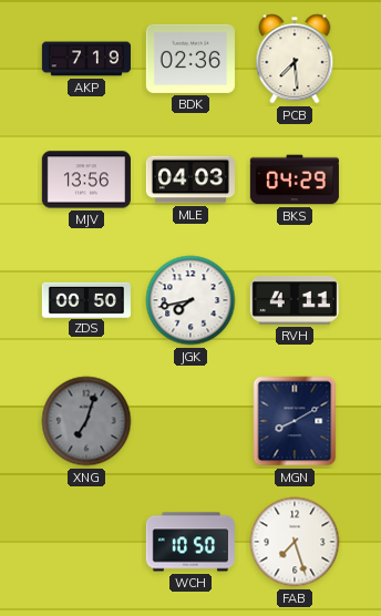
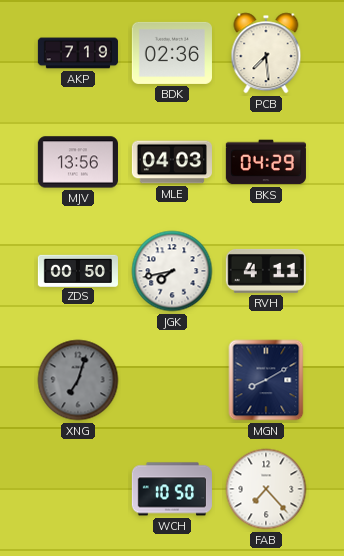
FAB: 7:27 -> 7:23 (266, 489)
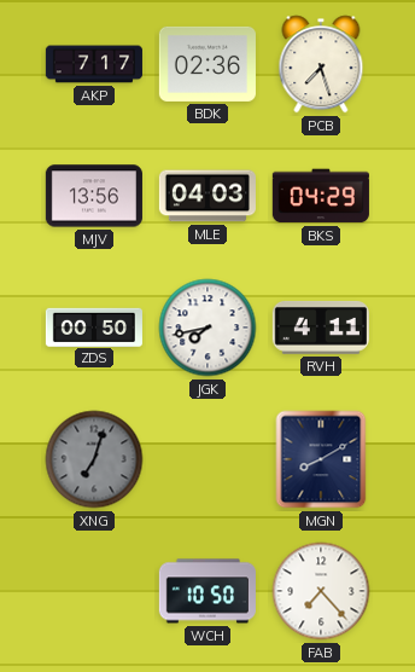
AKP: 7:19 -> 7:17 (94, 64)
PCB: 7:29 -> 7:27 (321, 64)
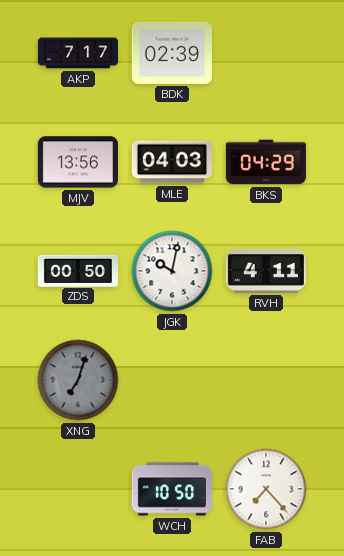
BDK: 02:36 -> 02:39 (172, 53)
PCB: 7:27 -> none (321, 64)
JGK: 7:43 -> 10:02 (172, 271)
MGN: 8:10 -> none (321, 459)
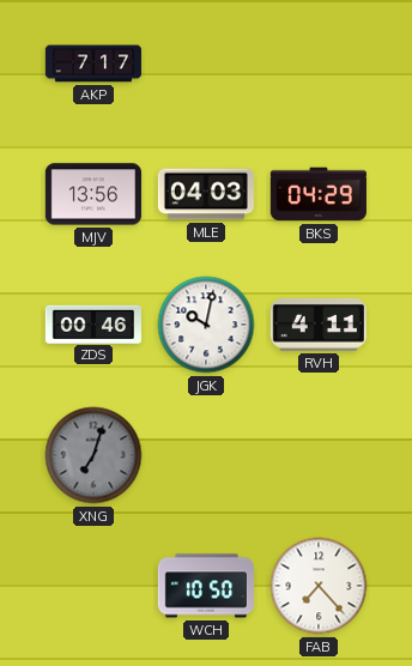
BDK: 02:39 -> none (172, 53)
ZDS: 00:50 -> 00:46 (93, 323)
